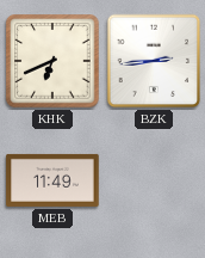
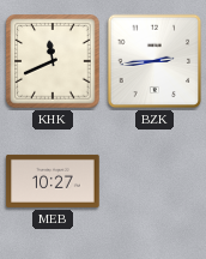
KHK: 6:41 -> 11:41 (53, 61)
MEB: 11:49 -> 10:27 (53, 181)
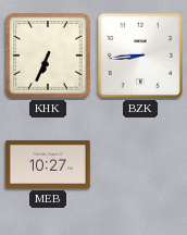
KHK: 11:41 -> 6:34 (48, 55)
BZK: 2:44 -> 8:44 (140, 55)
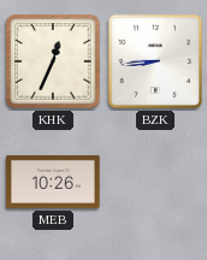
KHK: 6:34 -> 12:34 (53, 61)
MEB: 10:27 -> 10:26 (53, 182)
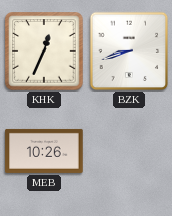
BZK: 8:44 -> 8:42 (129, 51)
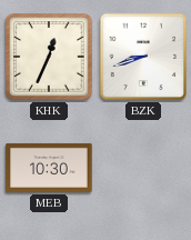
MEB: 10:26 -> 10:30 (49, 168)
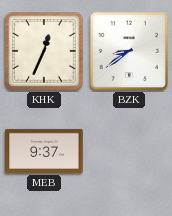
BZK: 8:42 -> 8:39 (129, 51)
MEB: 10:30 -> 9:37 (44, 151)
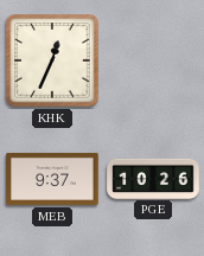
BZK: 8:39 -> none (129, 51)
PGE: none -> 10:26 (153, 178)
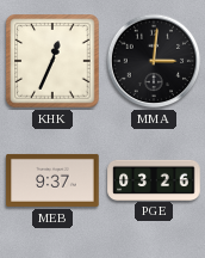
MMA: none -> 3:01 (154, 61)
PGE: 10:26 -> 03:26 (154, 179)
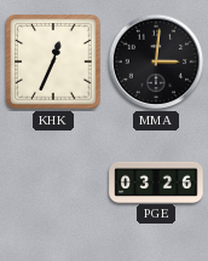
MEB: 9:37 -> none (52, 180)
